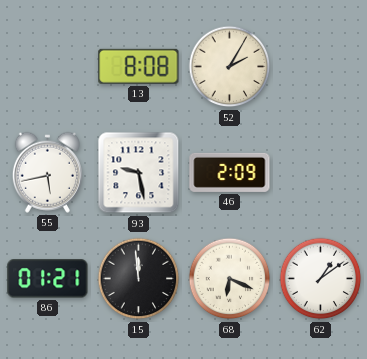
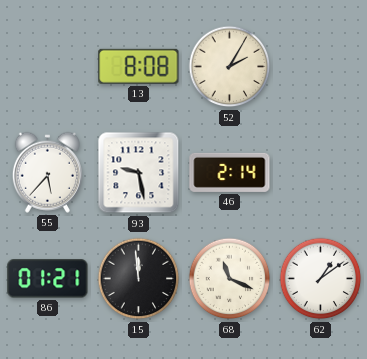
55: 5:43 -> 5:37 (47, 172)
46: 2:09 -> 2:14 (230, 172)
68: 6:19 -> 11:19 (230, 279)
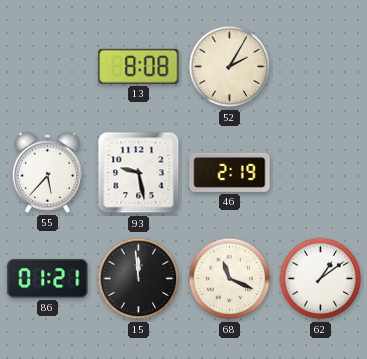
46: 2:14 -> 2:19 (230, 172)
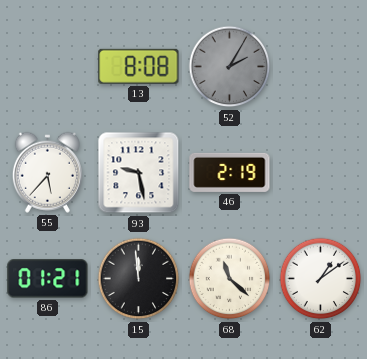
52 dial: cream -> grey (230, 67)
68: 11:19 -> 11:22 (230, 279)
